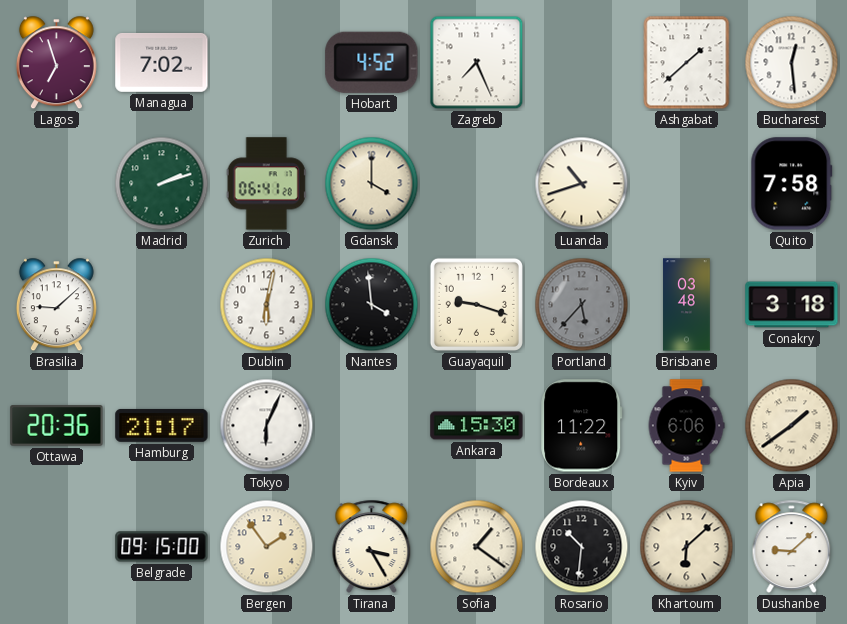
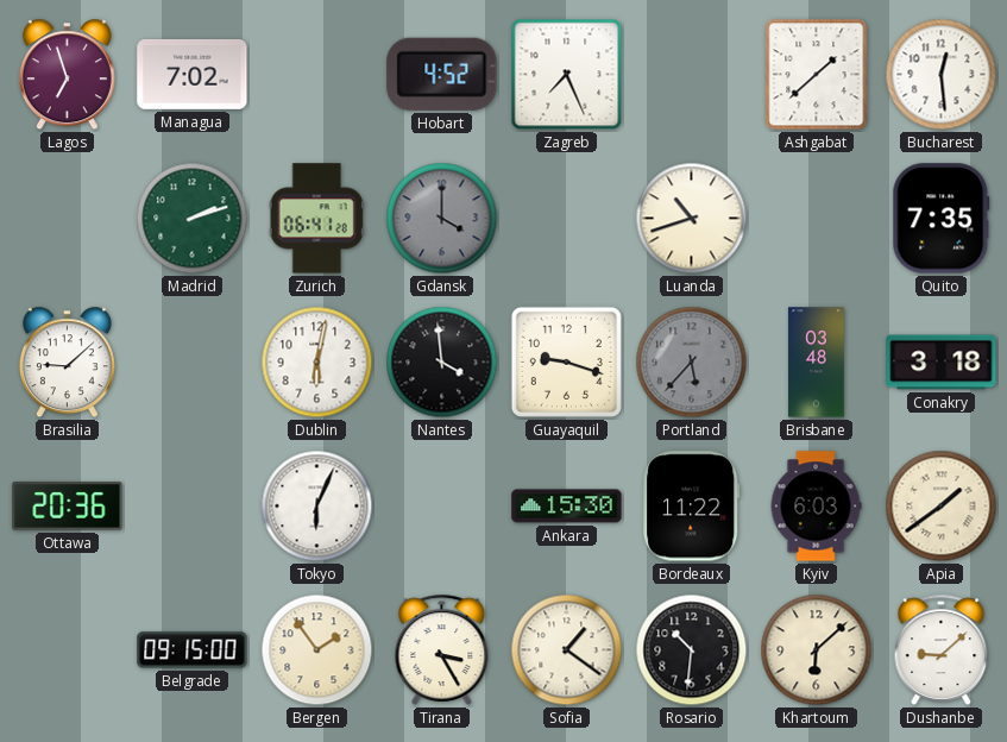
Gdansk dial: cream -> grey (442, 219)
Quito: 7:58 -> 7:35 (942, 219)
Hamburg: 21:17 -> none (162, 425)
Kyiv: 6:06 -> 6:03 (816, 507)
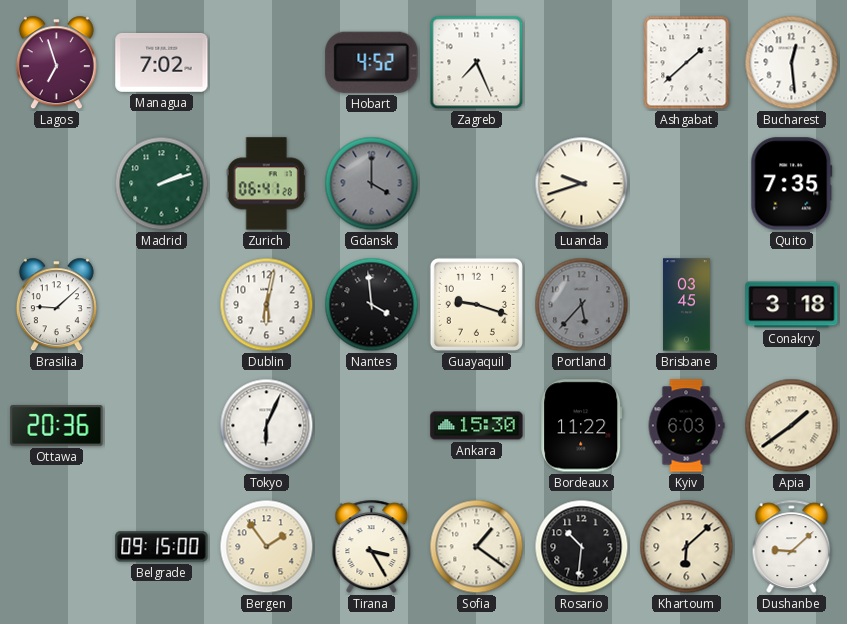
Luanda: 10:42 -> 9:42 (582, 184)
Brisbane: 03:48 -> 03:45 (687, 305)
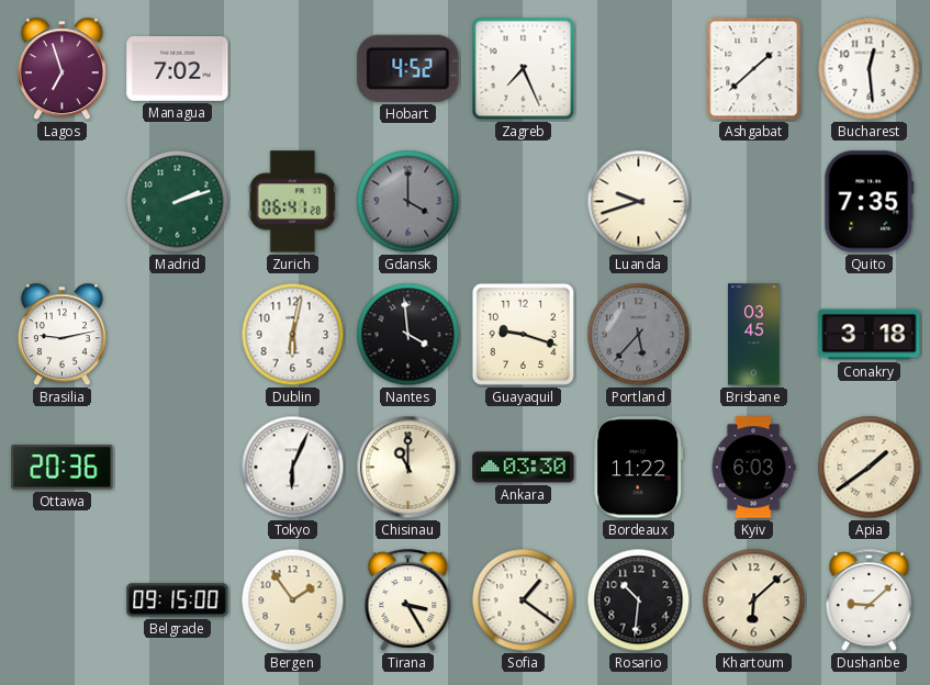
Brasilia: 9:08 -> 9:13 (61, 335)
Chisinau: none -> 11:00 (408, 468)
Ankara: 15:30 -> 03:30 (524, 468)
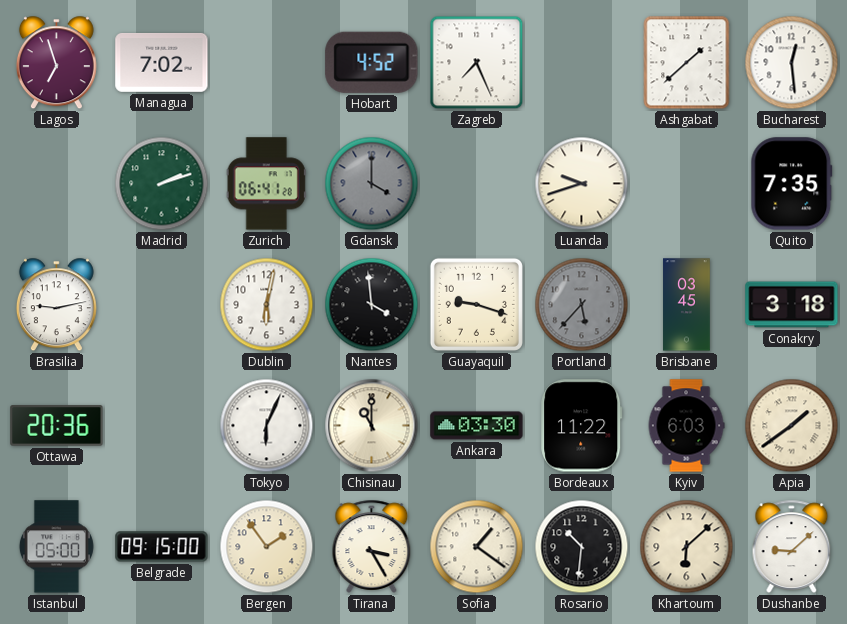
Istanbul: none -> 05:00 (56, 547)
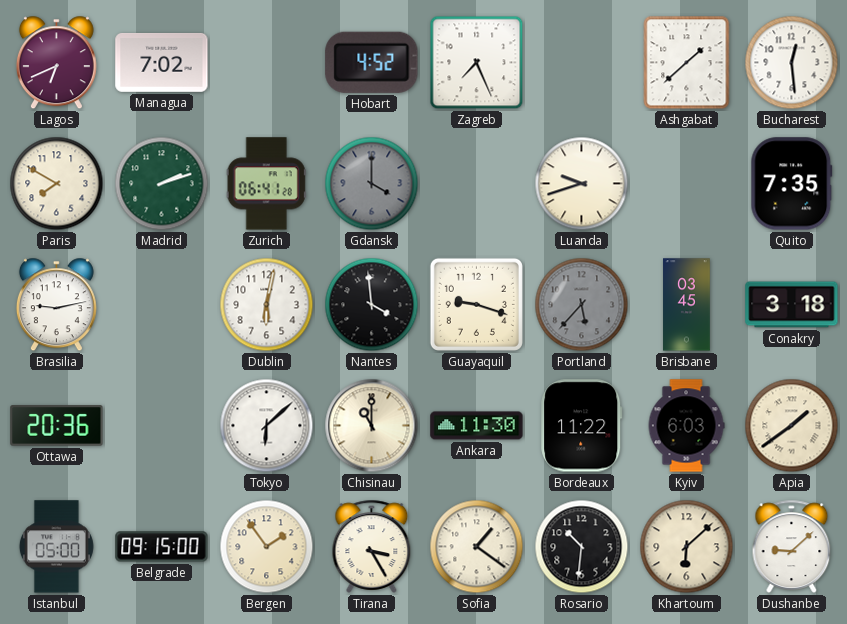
Lagos: 6:57 -> 6:41 (56, 63)
Paris: none -> 7:50 (57, 184)
Tokyo: 6:04 -> 6:08 (267, 426)
Ankara: 03:30 -> 11:30 (477, 426)
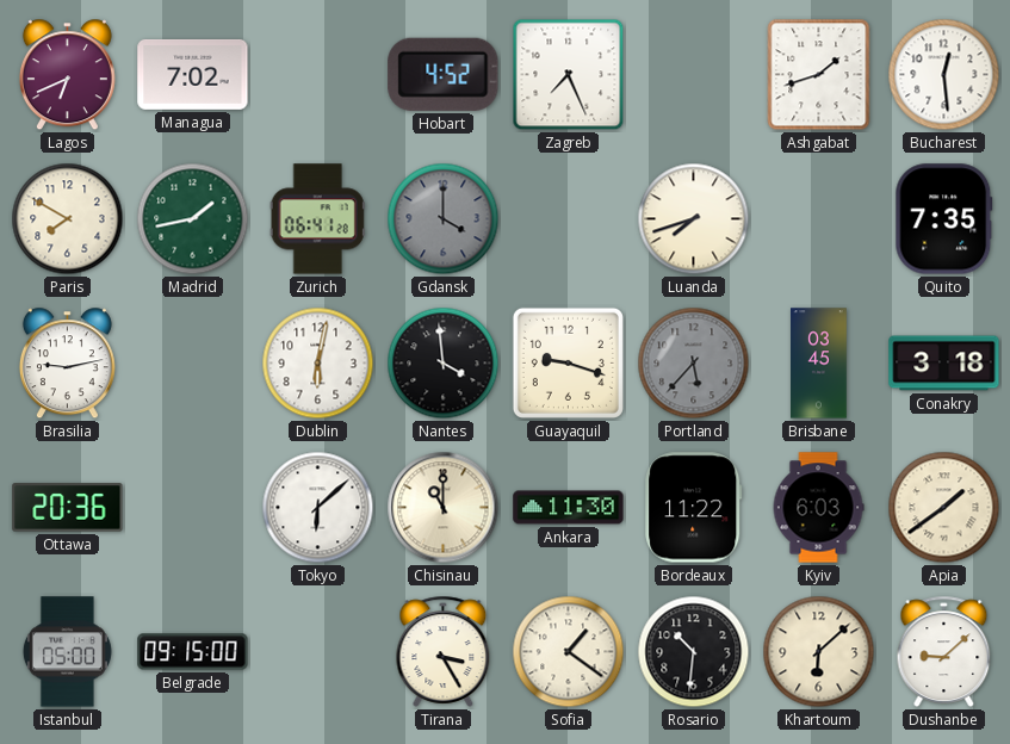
Ashgabat: 1:38 -> 1:42 (819, 75)
Madrid: 2:12 -> 1:43 (193, 219)
Luanda: 9:42 -> 7:42 (694, 219)
Bergen: 1:54 -> none (267, 547)
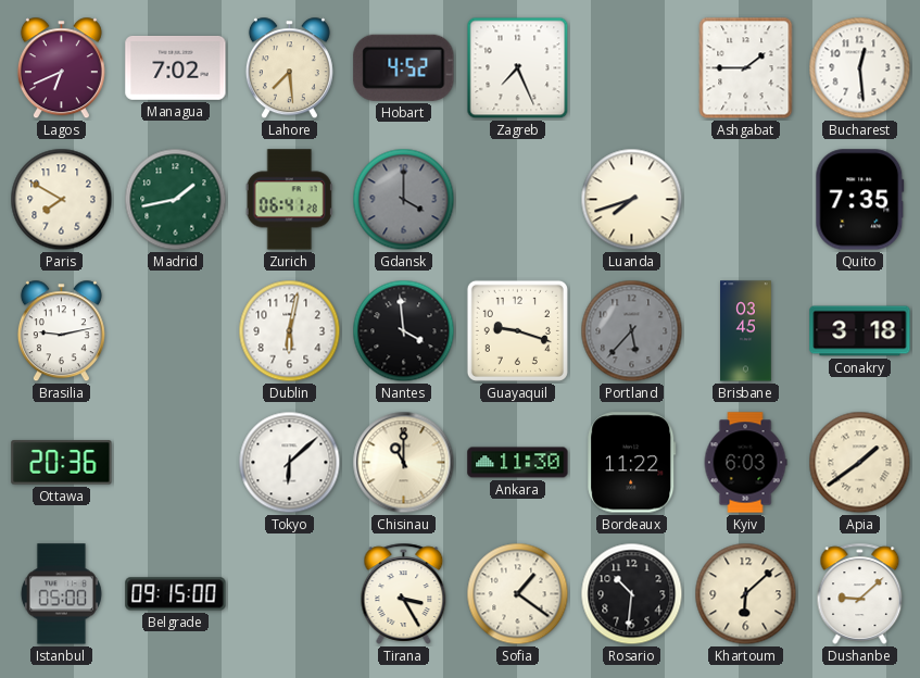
Lahore: none -> 7:29 (289, 68)
Ashgabat: 1:42 -> 1:45 (746, 68)
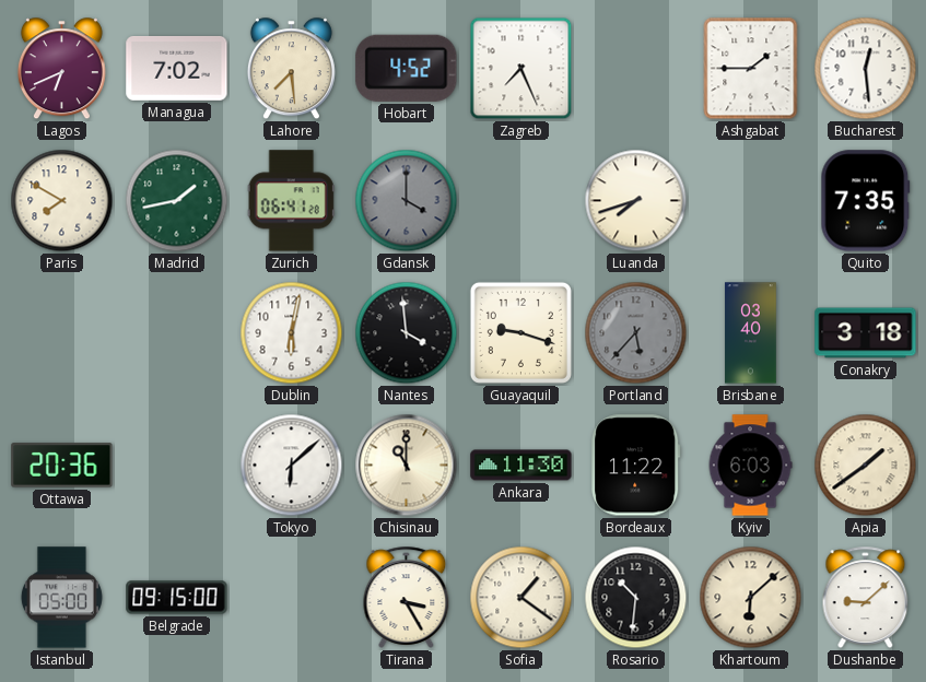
Brasilia: 9:13 -> none (61, 331)
Brisbane: 03:45 -> 03:40 (751, 333)
